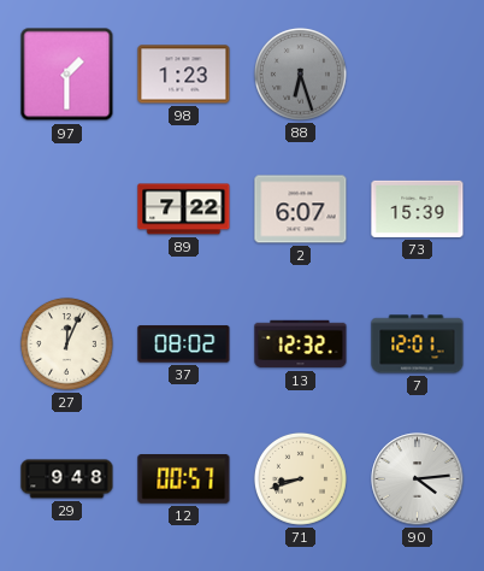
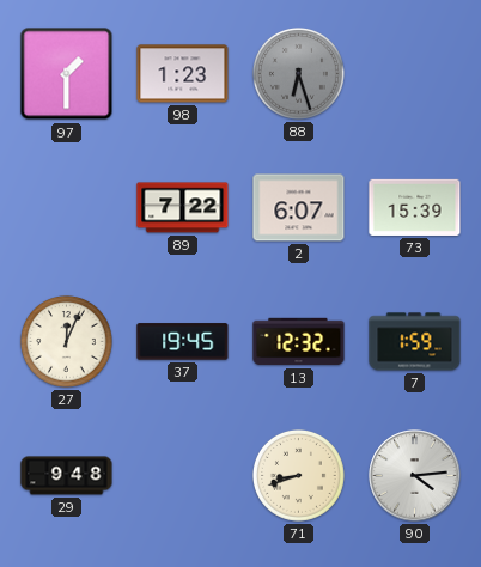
37: 08:02 -> 19:45 (183, 342)
7: 12:01 -> 1:59 (415, 342)
12: 00:57 -> none (184, 479)
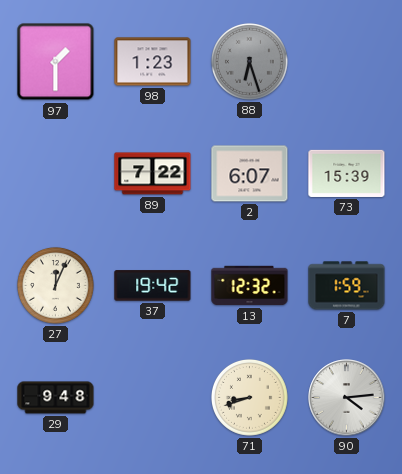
37: 19:45 -> 19:42 (153, 286)
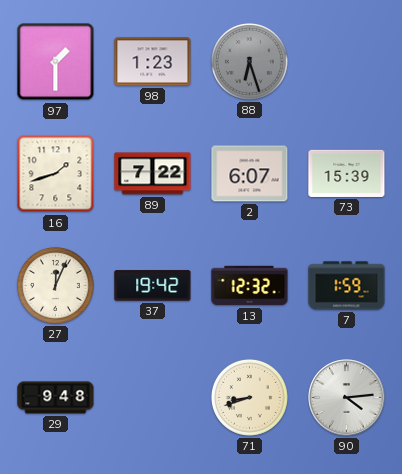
16: none -> 1:42 (56, 174)
